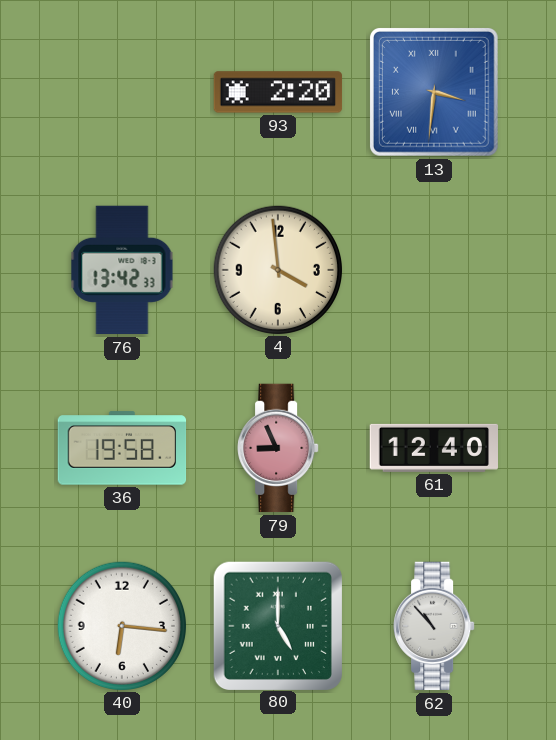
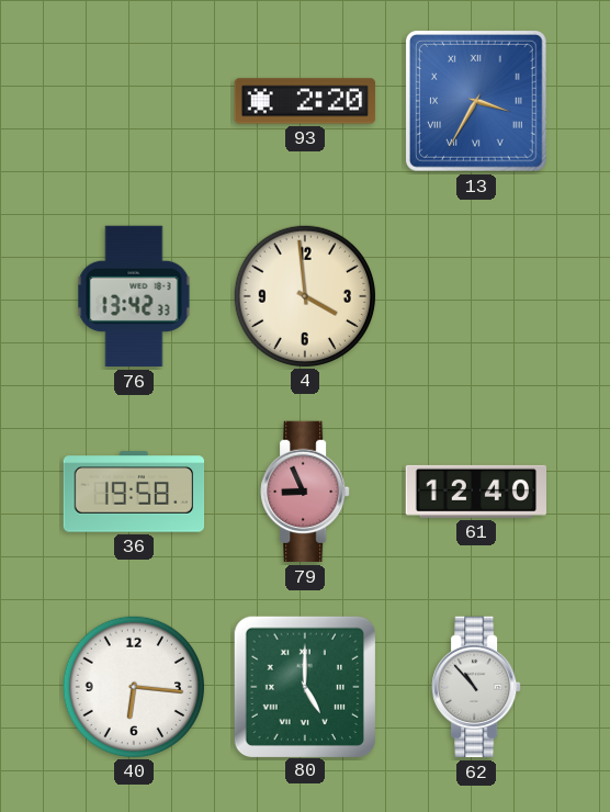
13: 3:31 -> 3:35 (476, 101)
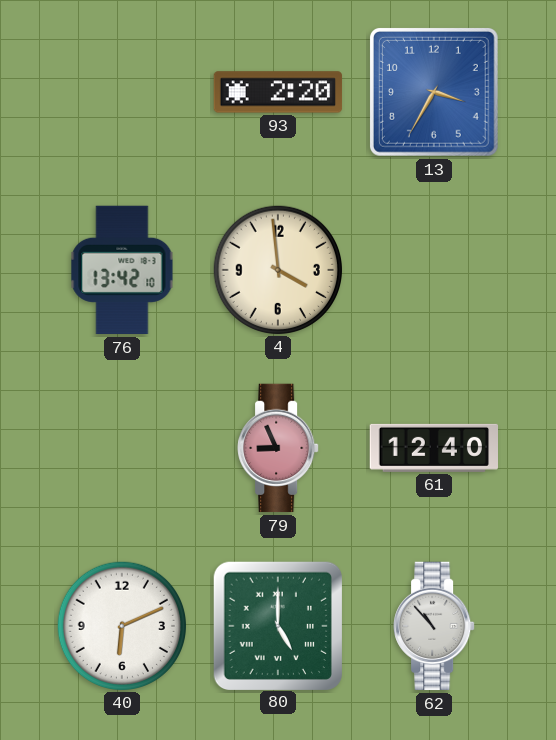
13 numerals: Roman -> Arabic (434, 92)
76: 13:42:33 -> 13:42:10 (122, 270)
36: 19:58 -> none (134, 492)
40: 6:16 -> 6:11 (121, 625)
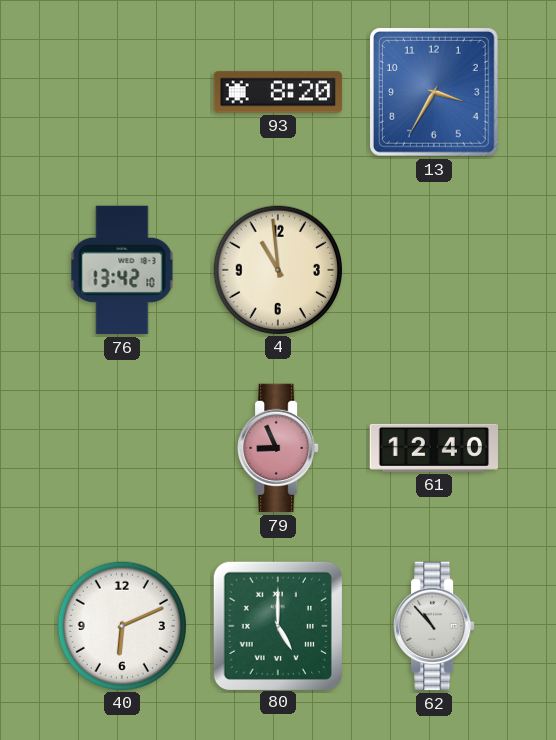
93: 2:20 -> 8:20 (278, 92)
4: 3:59 -> 10:59 (277, 269)
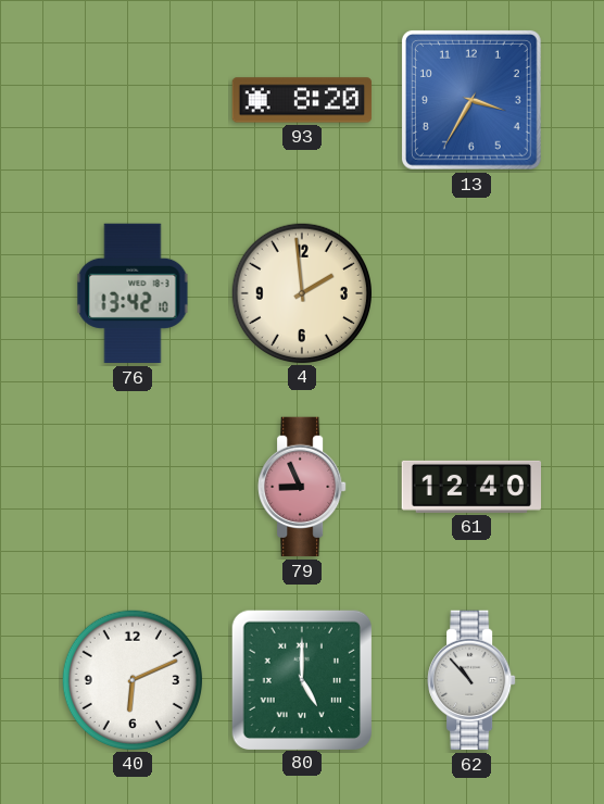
4: 10:59 -> 1:59 (301, 292)
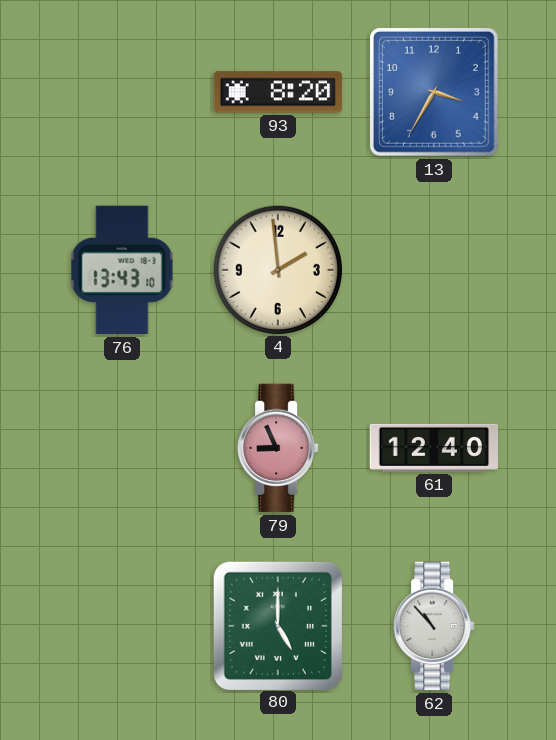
76: 13:42 -> 13:43 (122, 270)
40: 6:11 -> none (131, 679)
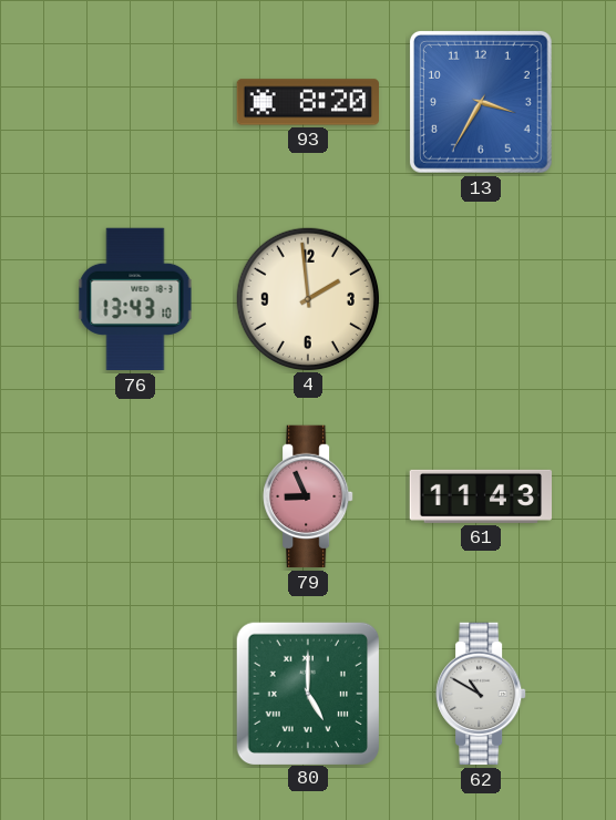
61: 12:40 -> 11:43 (481, 496)
62: 10:53 -> 10:50 (481, 694)
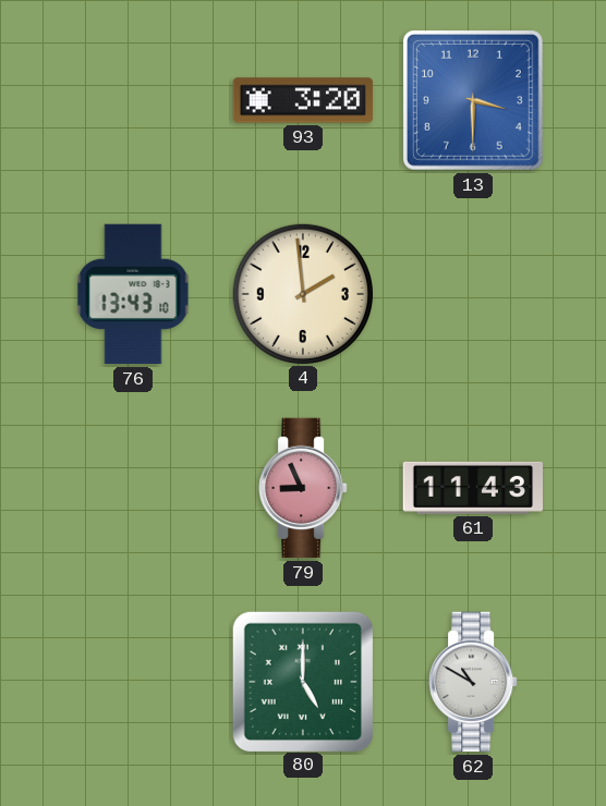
93: 8:20 -> 3:20 (303, 100)
13: 3:35 -> 3:30 (473, 100)
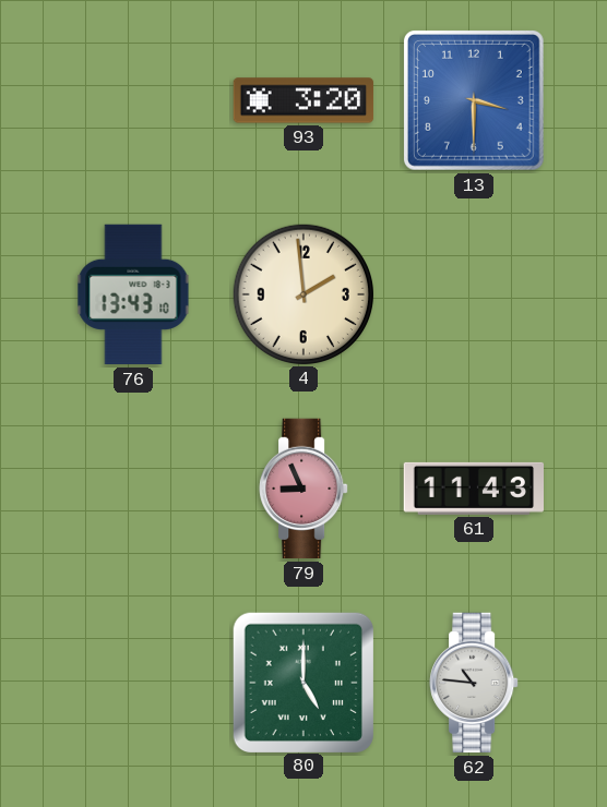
62: 10:50 -> 10:46 (474, 683)
